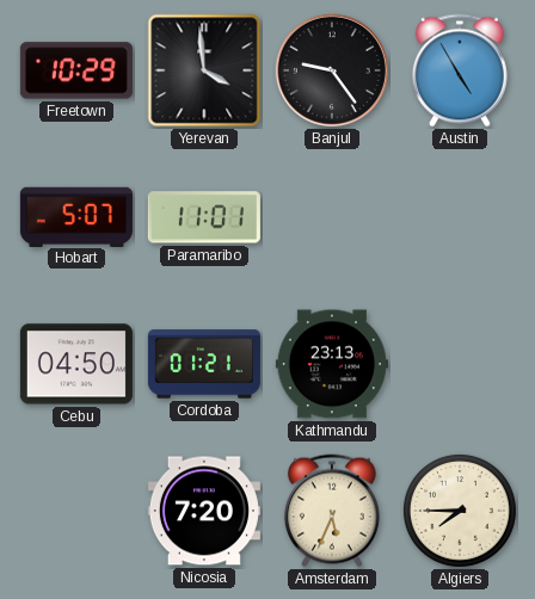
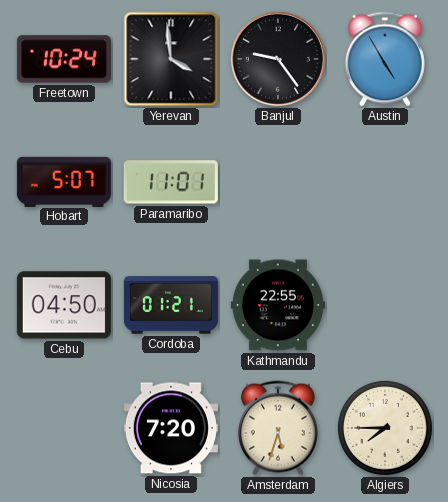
Freetown: 10:29 -> 10:24 (64, 59)
Kathmandu: 23:13 -> 22:55 (278, 305)
Amsterdam: 5:34 -> 5:33 (278, 428)
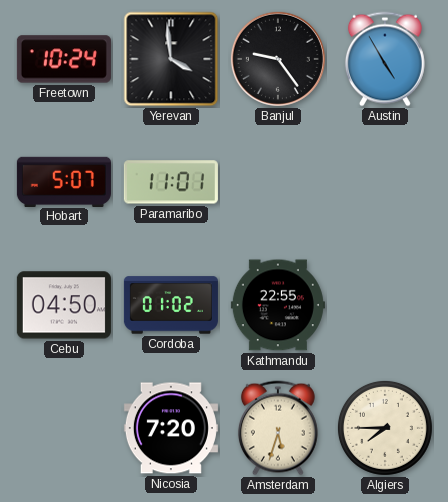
Cordoba: 01:21 -> 01:02 (171, 305)
